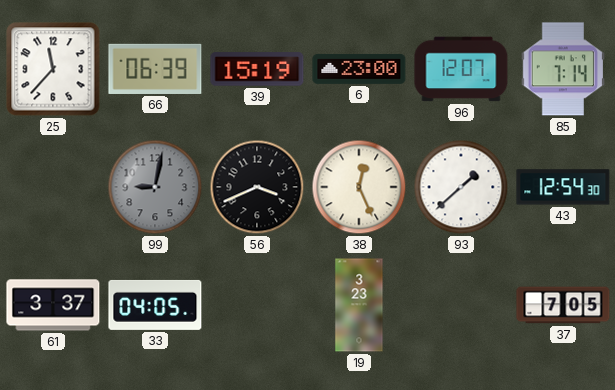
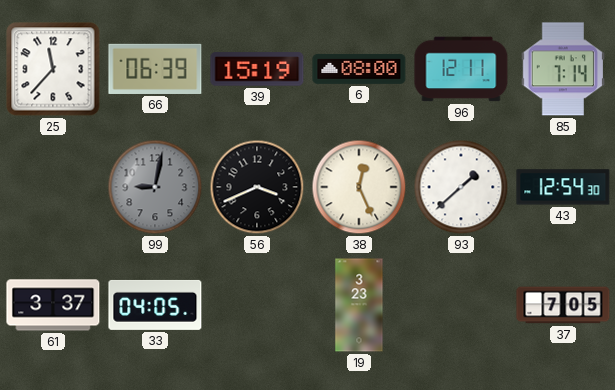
6: 23:00 -> 08:00 (359, 69)
96: 12:07 -> 12:11 (461, 69)
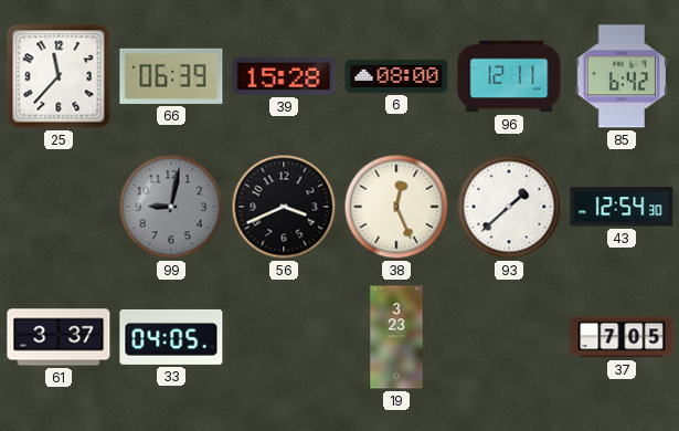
39: 15:19 -> 15:28 (284, 76)
85: 7:14 -> 6:42 (622, 76)
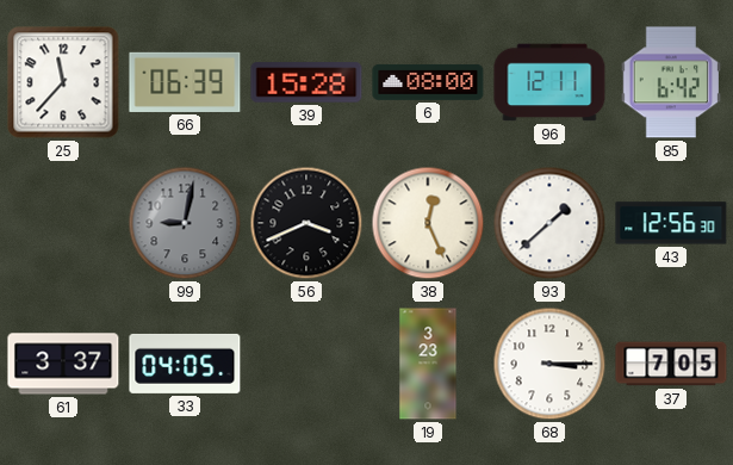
43: 12:54 -> 12:56 (671, 223)
68: none -> 3:15 (549, 364)
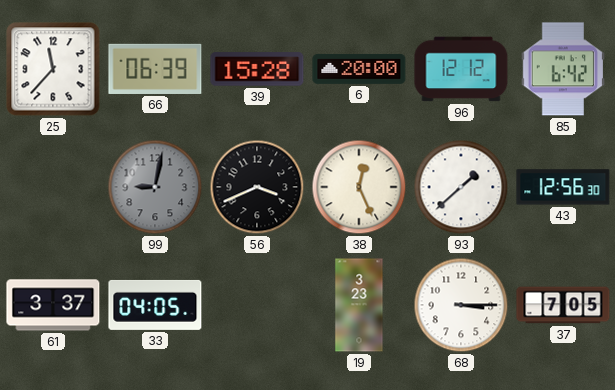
6: 08:00 -> 20:00 (359, 69)
96: 12:11 -> 12:12 (461, 69)
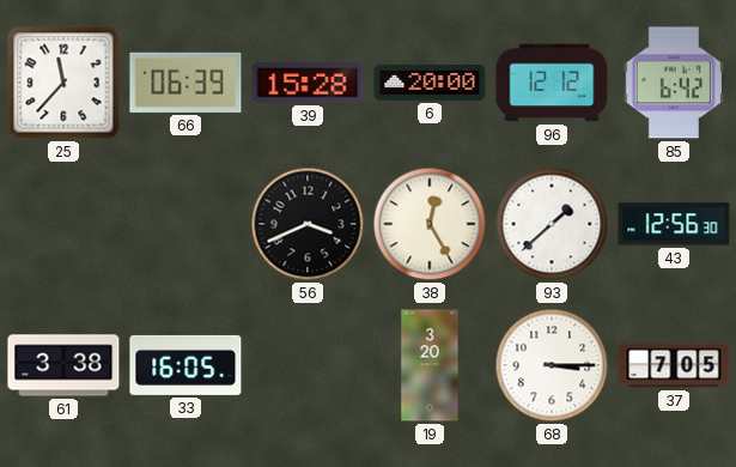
99: 9:02 -> none (155, 187)
38: 12:26 -> 12:25 (430, 224)
61: 3:37 -> 3:38 (63, 365)
33: 04:05 -> 16:05 (185, 365)
19: 3:23 -> 3:20 (430, 365)
